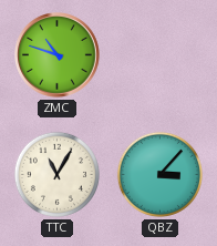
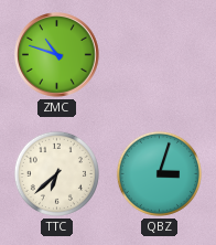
TTC: 11:05 -> 6:38 (56, 173)
QBZ: 3:07 -> 3:03 (159, 173)
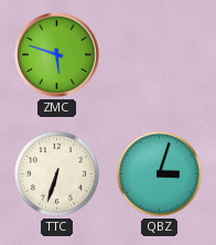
ZMC: 10:48 -> 5:48 (57, 55)
TTC: 6:38 -> 6:33 (56, 173)
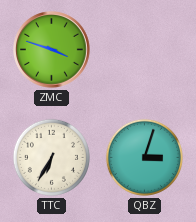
ZMC: 5:48 -> 3:48 (52, 50)
TTC: 6:33 -> 6:35 (51, 157)
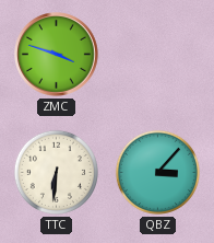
TTC: 6:35 -> 6:31 (56, 172)
QBZ: 3:03 -> 3:07 (157, 172)
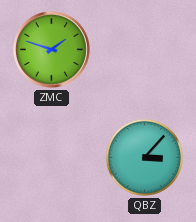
ZMC: 3:48 -> 1:48 (52, 50)
TTC: 6:31 -> none (56, 172)
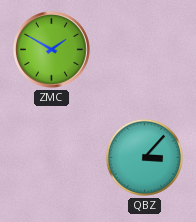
ZMC: 1:48 -> 1:50 (52, 50)
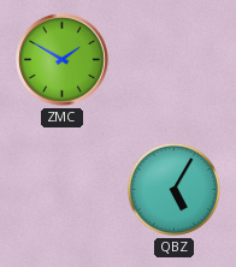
QBZ: 3:07 -> 5:05 (173, 189)
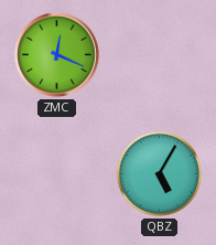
ZMC: 1:50 -> 12:19 (57, 55)
